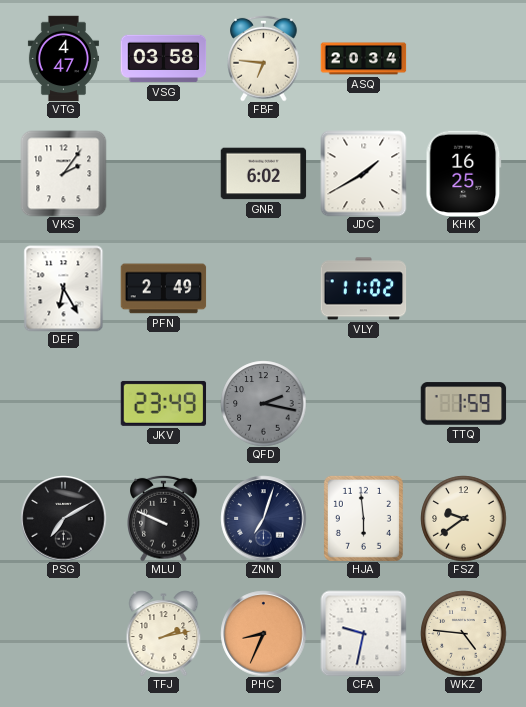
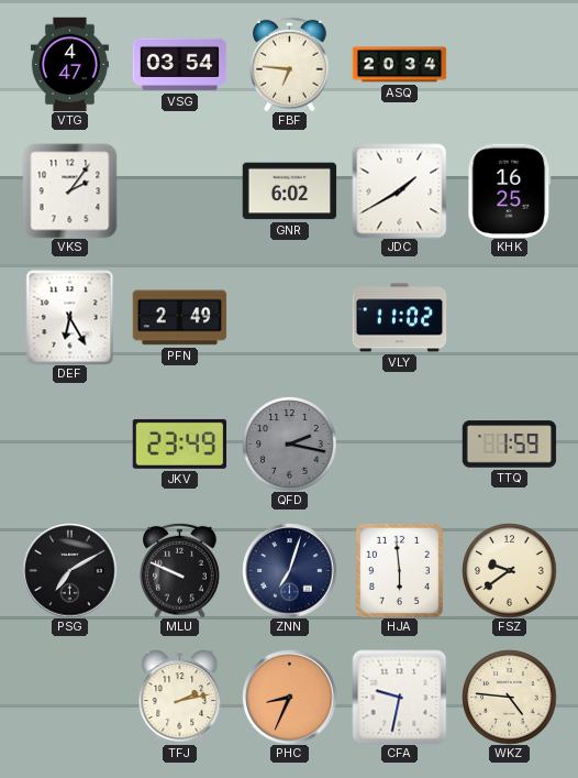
VSG: 03:58 -> 03:54 (179, 65)
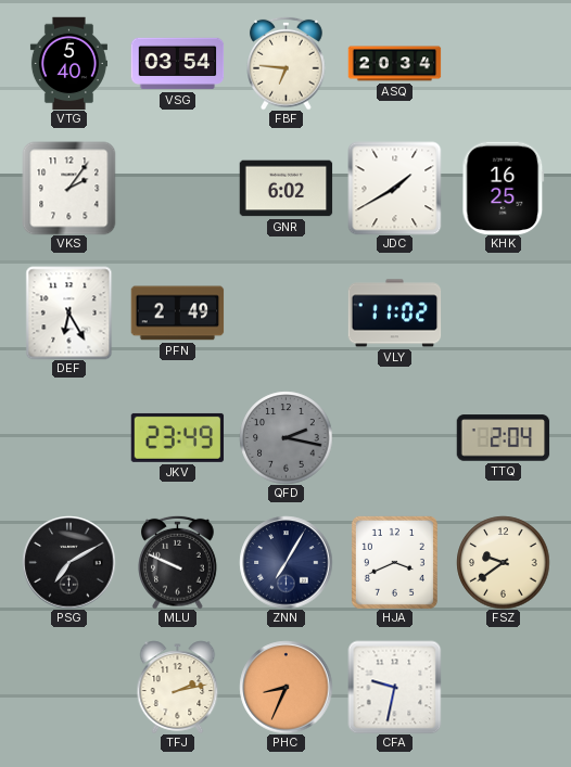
VTG: 4:47 -> 5:40 (68, 63)
TTQ: 1:59 -> 2:04 (503, 438)
ZNN: 7:03 -> 7:05 (285, 562)
HJA: 5:59 -> 3:41 (394, 562)
WKZ: 4:46 -> none (509, 697)
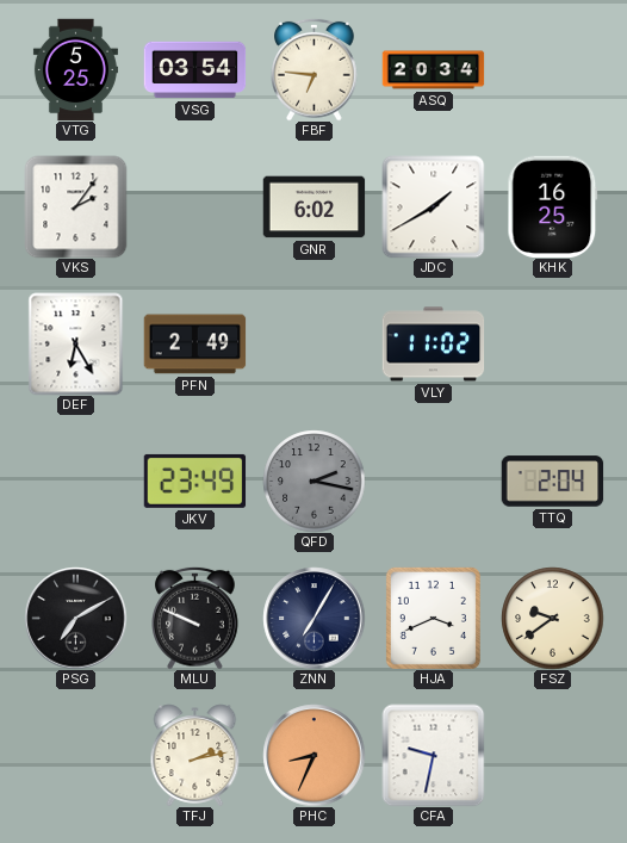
VTG: 5:40 -> 5:25 (75, 69)
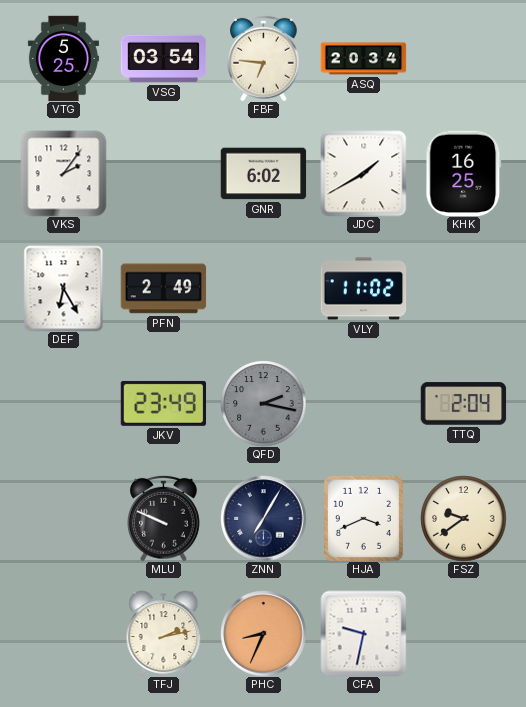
PSG: 7:10 -> none (75, 618)
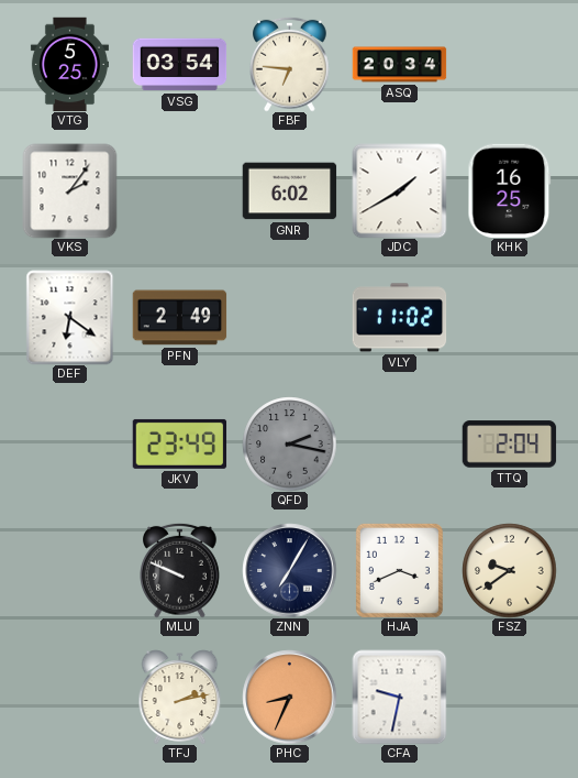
DEF: 6:25 -> 6:21 (70, 317)
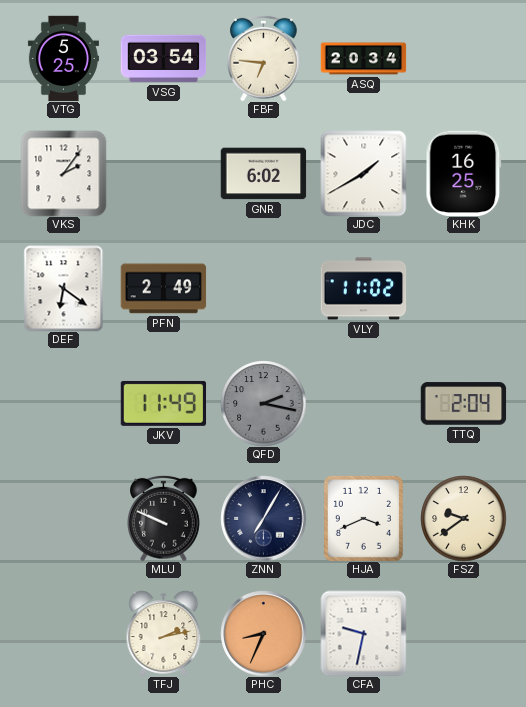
JKV: 23:49 -> 11:49 (163, 403)
